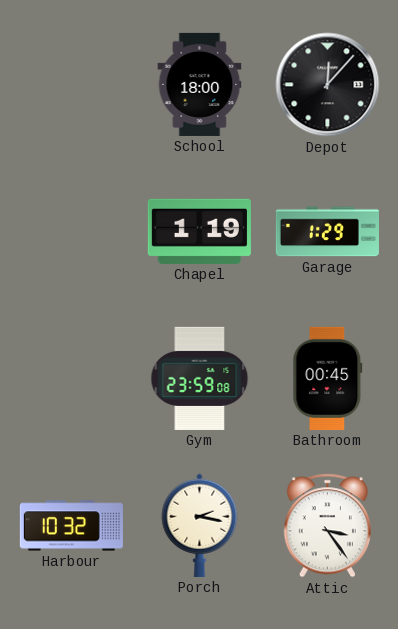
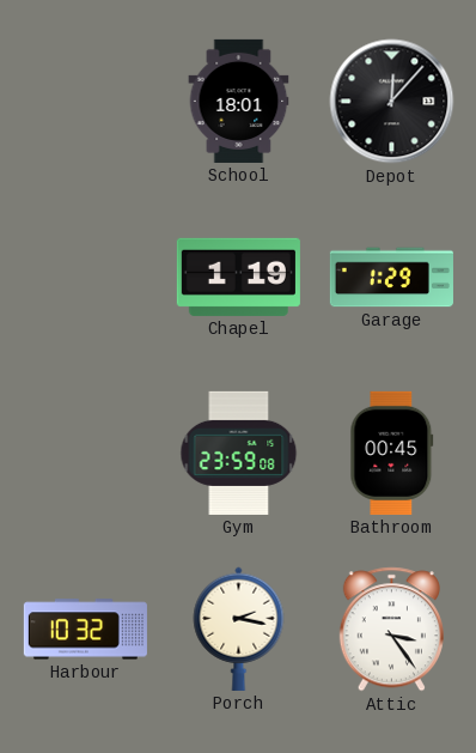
School: 18:00 -> 18:01 (239, 101)
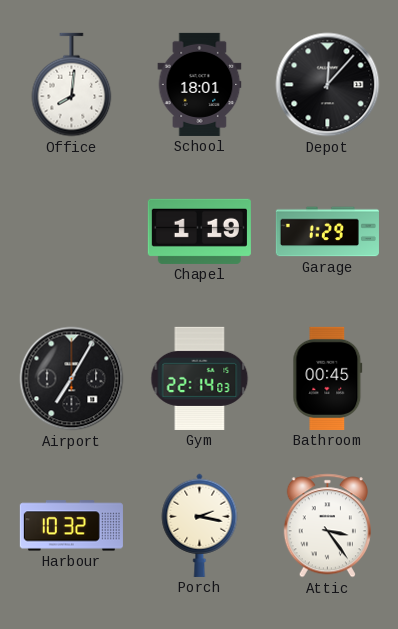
Office: none -> 8:01 (72, 85)
Airport: none -> 7:05 (72, 379)
Gym: 23:59 -> 22:14 (200, 378)
